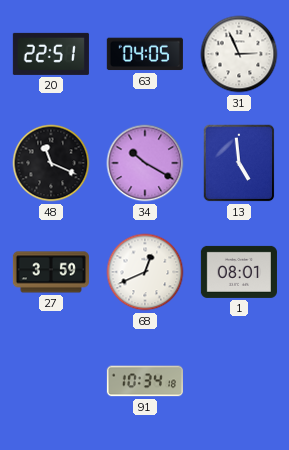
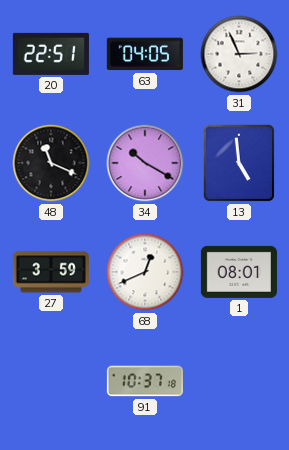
91: 10:34 -> 10:37 (145, 381)
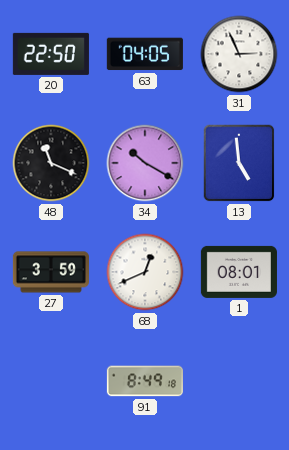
20: 22:51 -> 22:50 (51, 54)
91: 10:37 -> 8:49 (145, 381)
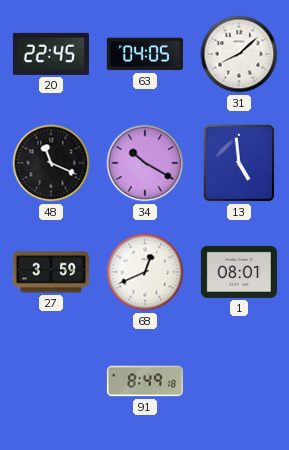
20: 22:50 -> 22:45 (51, 54)
31: 2:56 -> 8:08 (239, 54)
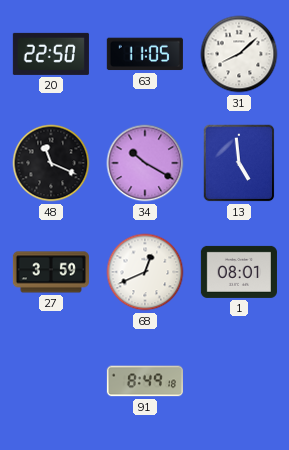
20: 22:45 -> 22:50 (51, 54)
63: 04:05 -> 11:05 (145, 54)
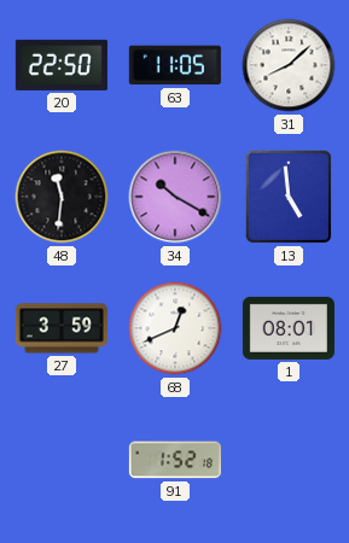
48: 11:19 -> 11:31 (62, 197)
91: 8:49 -> 1:52 (175, 460)
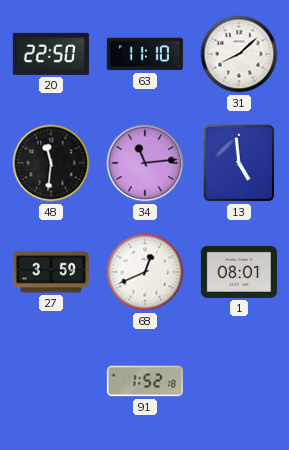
63: 11:05 -> 11:10 (145, 54)
34: 10:20 -> 11:14 (145, 163)
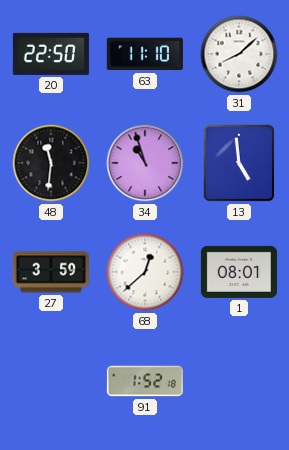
34: 11:14 -> 10:57 (145, 163)
68: 12:41 -> 12:38 (145, 272)
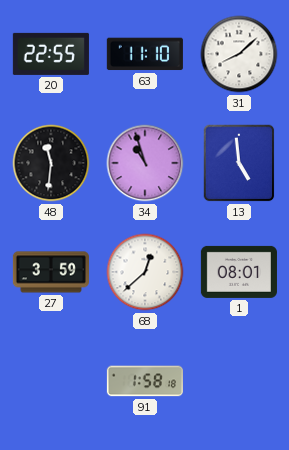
20: 22:50 -> 22:55 (51, 54)
91: 1:52 -> 1:58 (145, 381)
